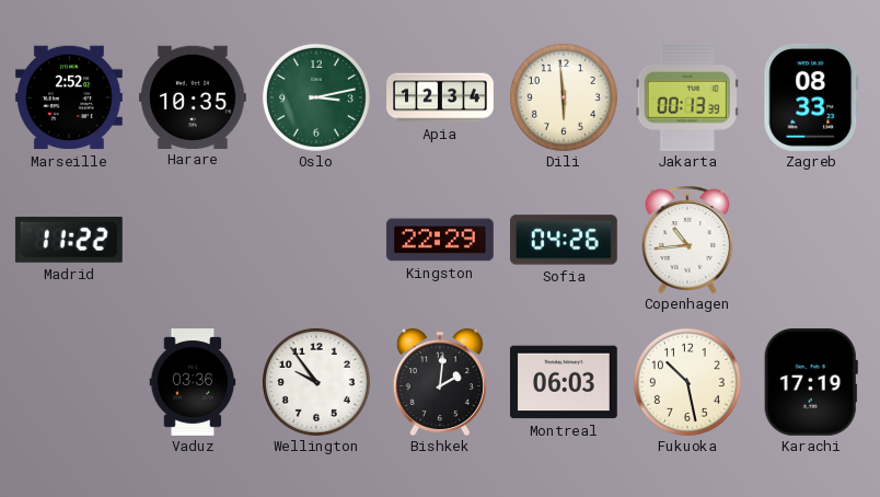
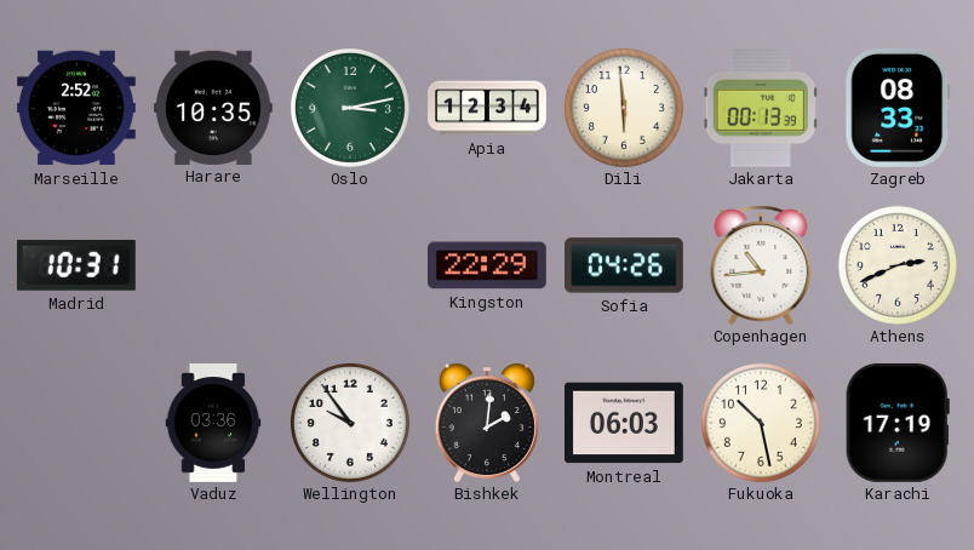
Madrid: 11:22 -> 10:31 (76, 265)
Athens: none -> 2:41 (898, 265)
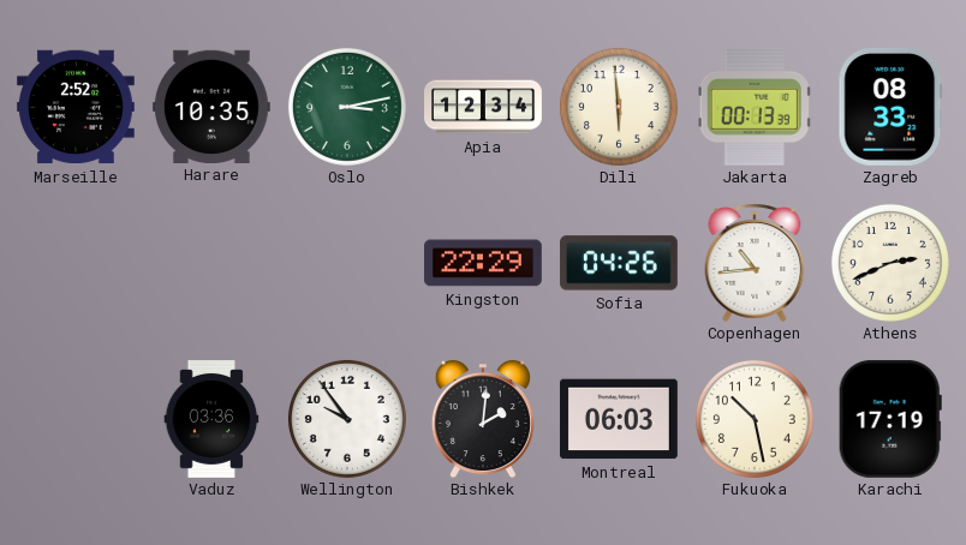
Madrid: 10:31 -> none (76, 265)
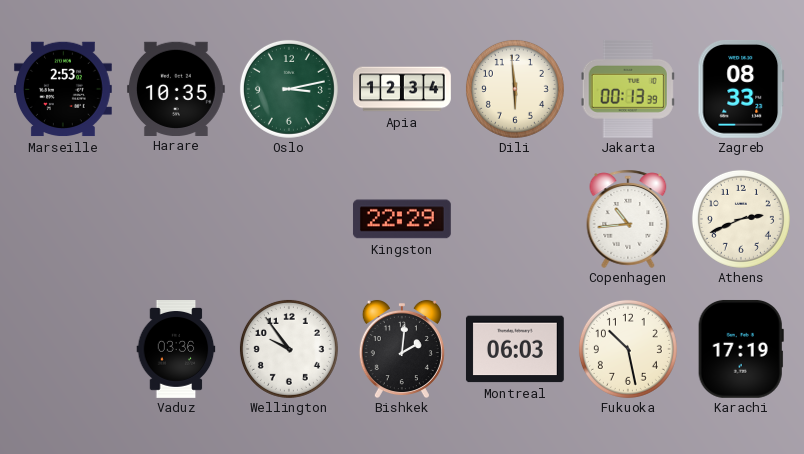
Marseille: 2:52 -> 2:53 (63, 89)
Sofia: 04:26 -> none (619, 263)
